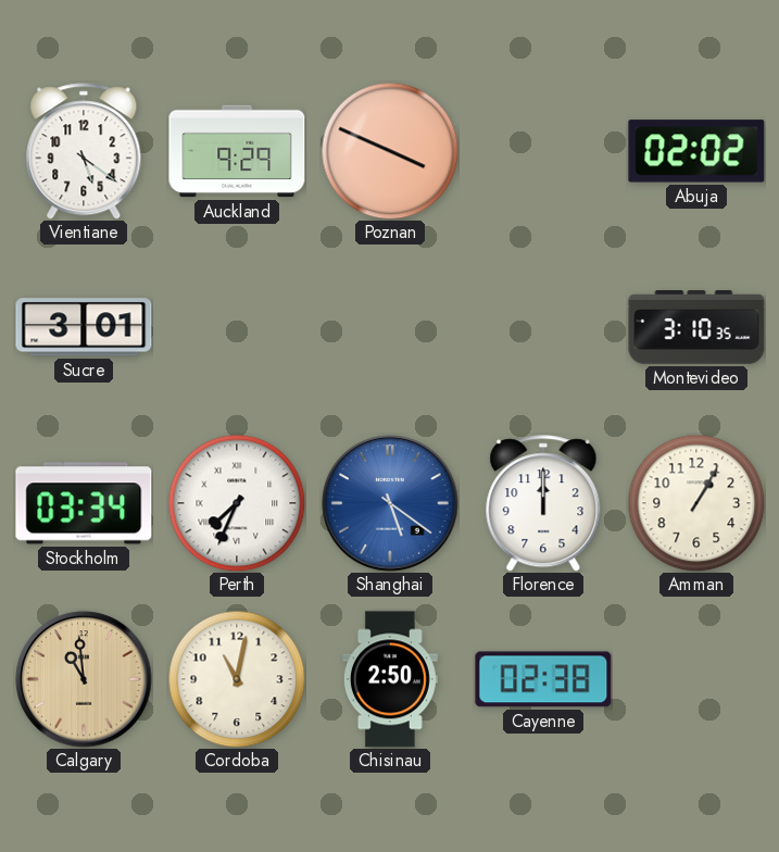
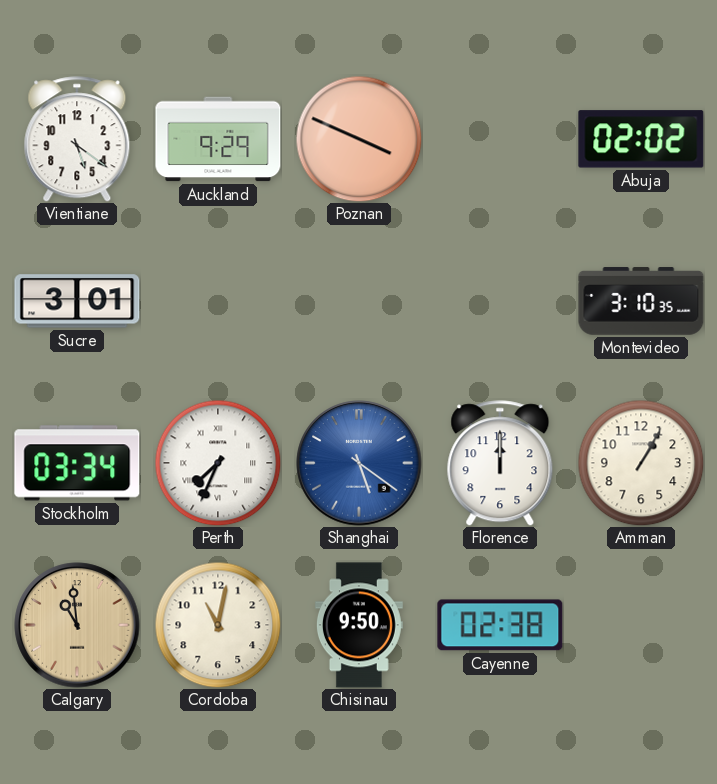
Chisinau: 2:50 -> 9:50 (359, 625)
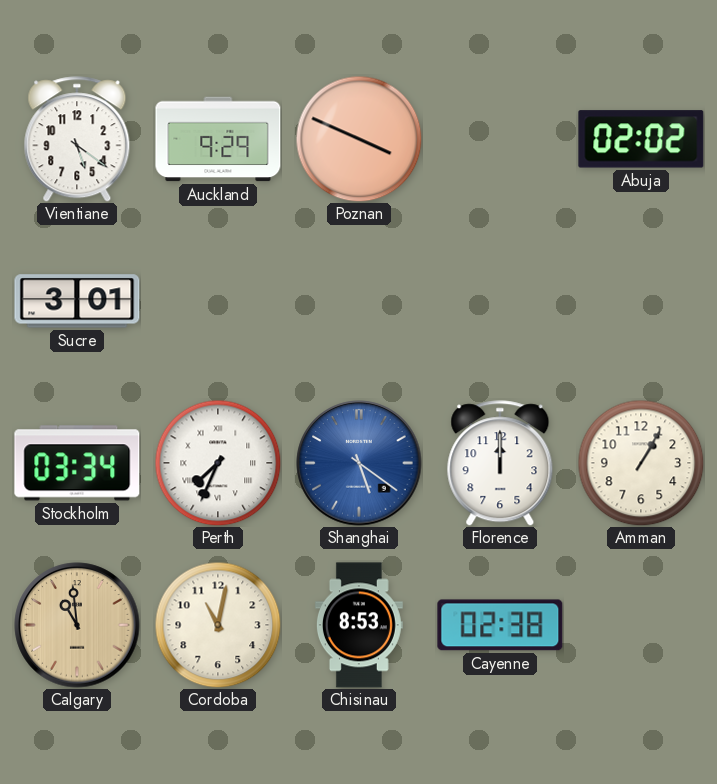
Montevideo: 3:10 -> none (641, 301)
Chisinau: 9:50 -> 8:53 (359, 625)
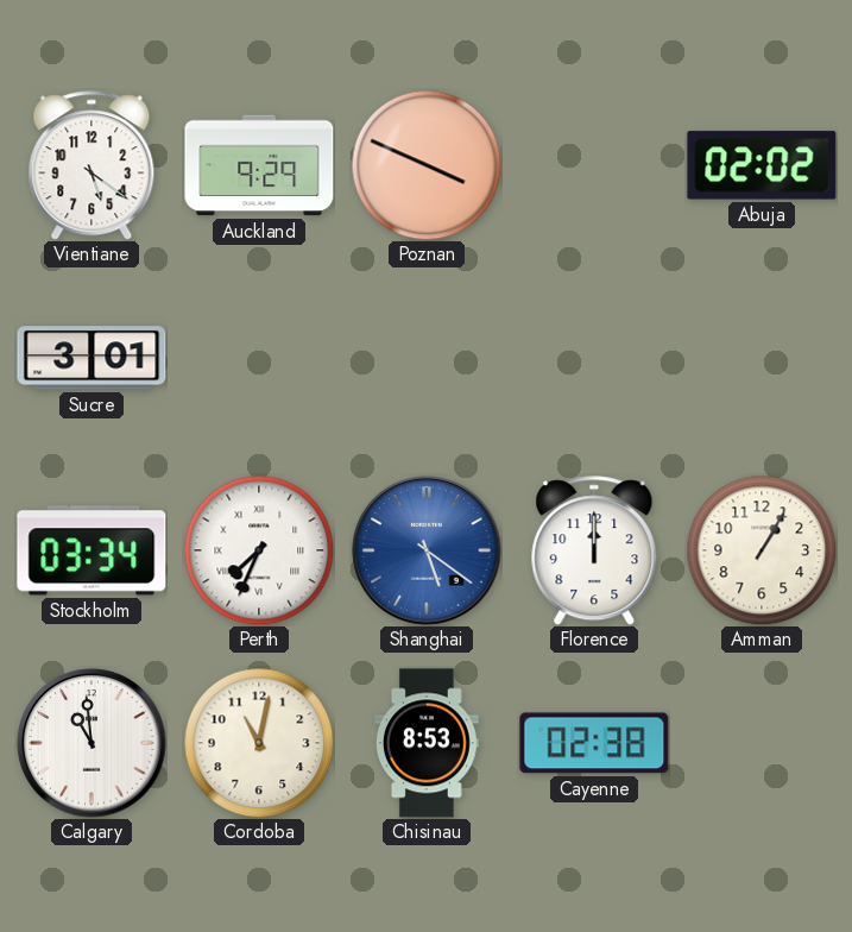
Calgary dial: champagne -> white (91, 743)
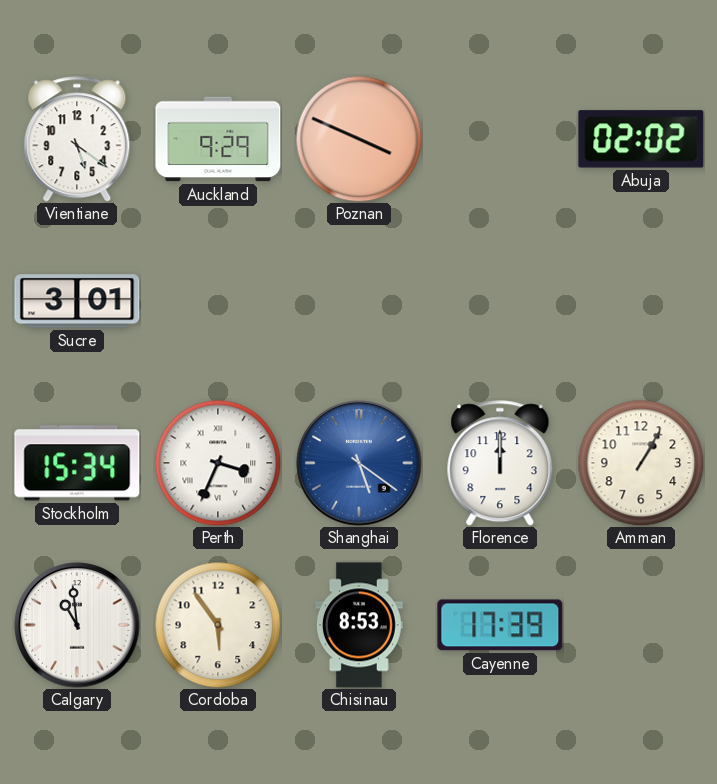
Stockholm: 03:34 -> 15:34 (77, 463)
Perth: 7:34 -> 3:34 (218, 463)
Cordoba: 11:02 -> 5:54 (218, 625)
Cayenne: 02:38 -> 17:39 (500, 625)
